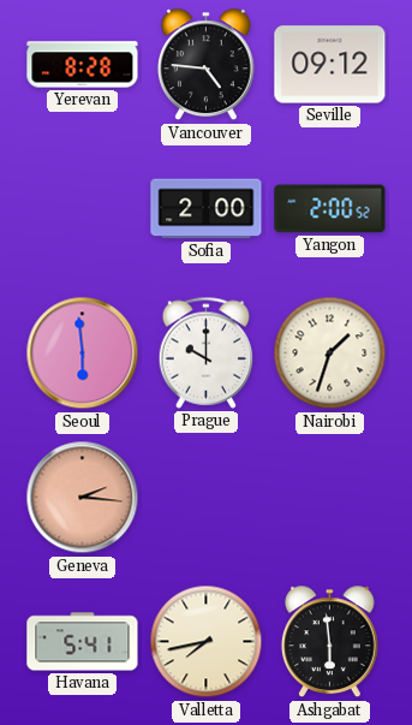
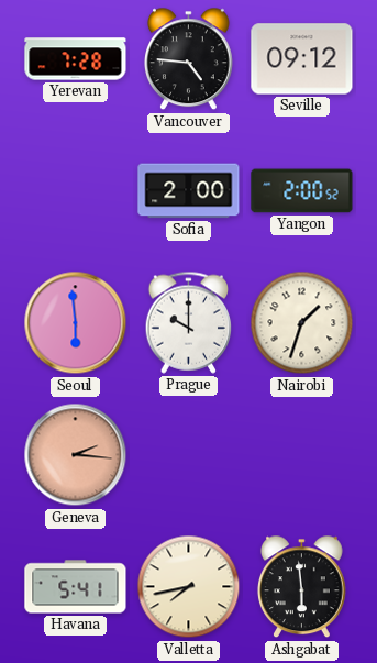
Yerevan: 8:28 -> 7:28 (76, 59)
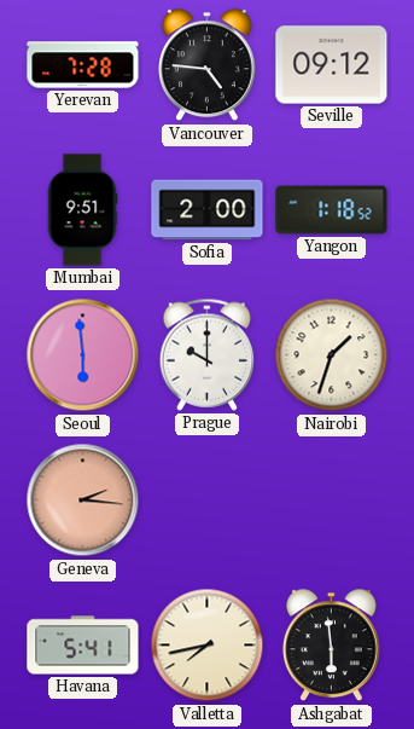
Mumbai: none -> 9:51 (82, 210)
Yangon: 2:00 -> 1:18 (332, 210)
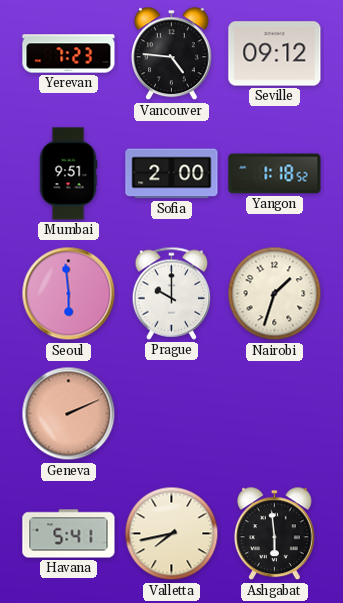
Yerevan: 7:28 -> 7:23 (69, 54)
Geneva: 2:16 -> 2:11 (69, 414)
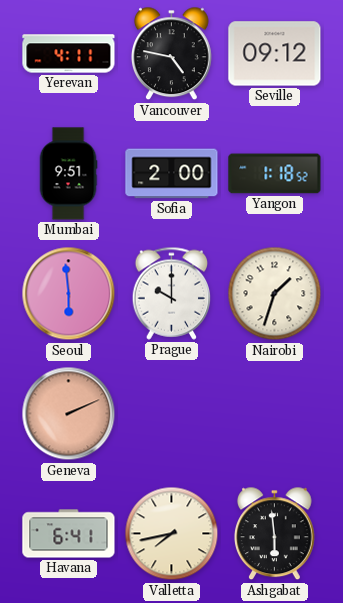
Yerevan: 7:23 -> 4:11 (69, 54)
Vancouver: 4:46 -> 4:47 (172, 54)
Havana: 5:41 -> 6:41 (69, 534)
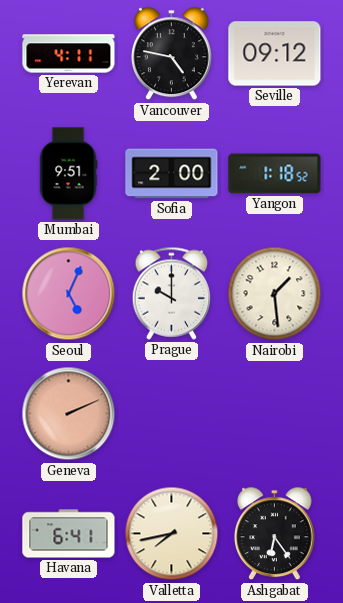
Seoul: 5:59 -> 5:04 (69, 294)
Nairobi: 1:33 -> 1:29 (275, 294)
Ashgabat: 5:59 -> 6:24 (275, 534)
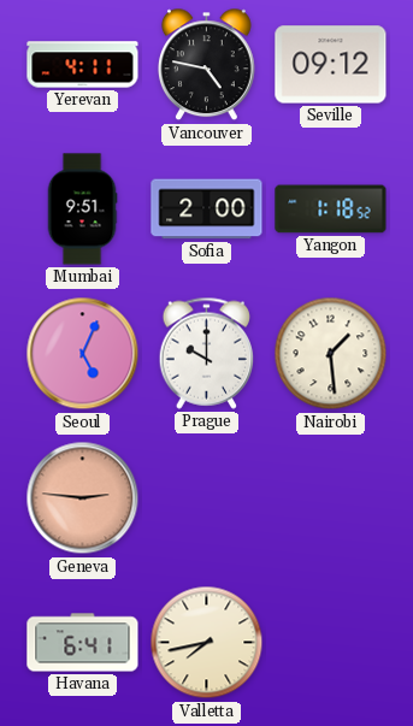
Geneva: 2:11 -> 2:46 (83, 498)
Ashgabat: 6:24 -> none (275, 534)
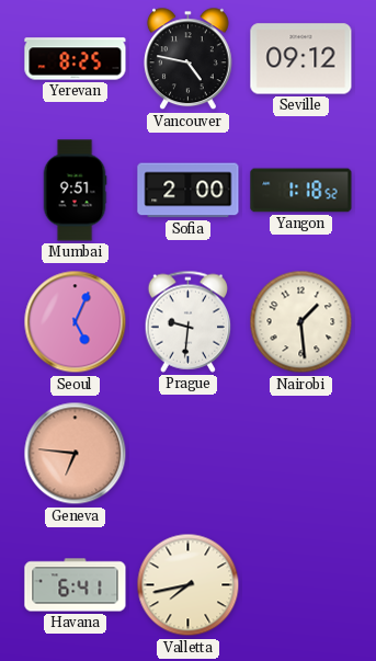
Yerevan: 4:11 -> 8:25 (76, 59)
Prague: 10:00 -> 9:31 (189, 321)
Geneva: 2:46 -> 6:46 (76, 454)
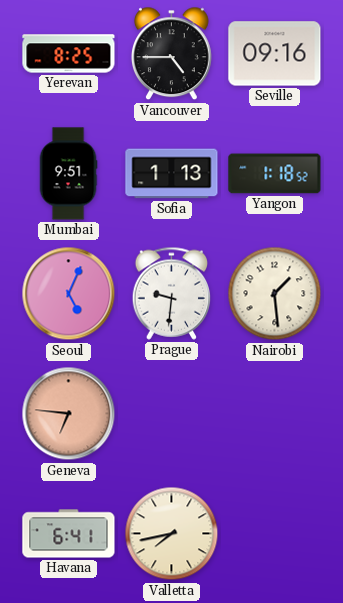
Vancouver: 4:47 -> 4:45 (172, 54)
Seville: 09:12 -> 09:16 (275, 54)
Sofia: 2:00 -> 1:13 (172, 174)
